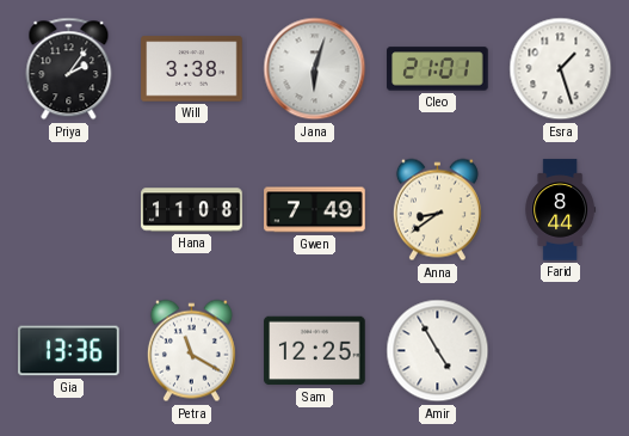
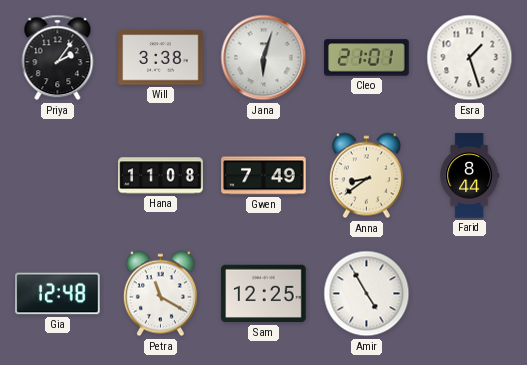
Gia: 13:36 -> 12:48 (58, 294)
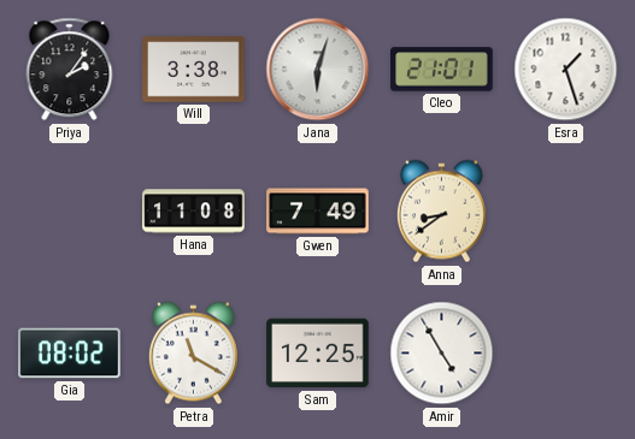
Farid: 8:44 -> none (470, 176)
Gia: 12:48 -> 08:02 (70, 354)
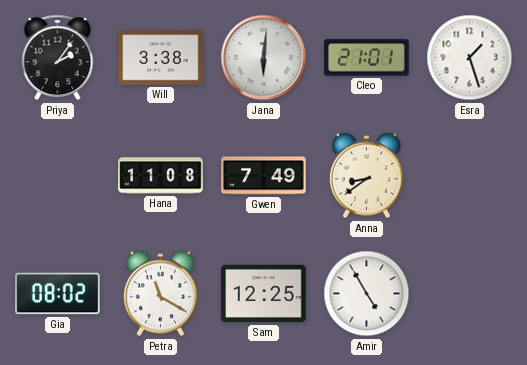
Jana: 6:03 -> 6:01 (264, 58)
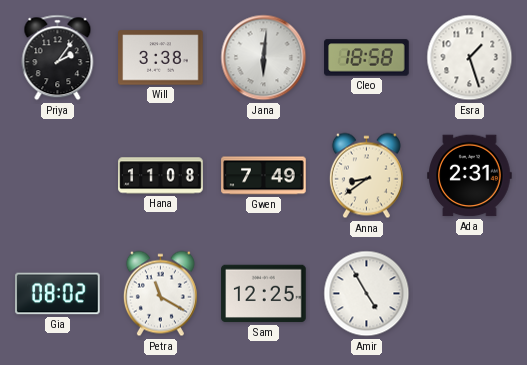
Cleo: 21:01 -> 18:58 (367, 58)
Ada: none -> 2:31 (470, 176)
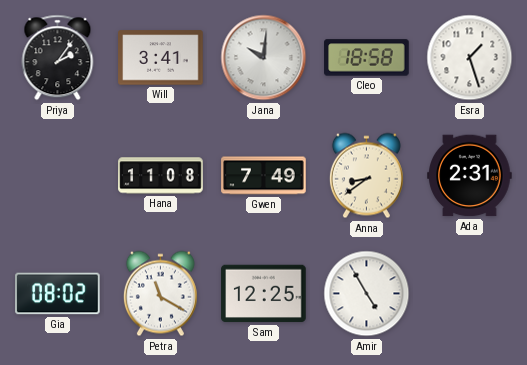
Will: 3:38 -> 3:41 (161, 58)
Jana: 6:01 -> 10:01 (264, 58)
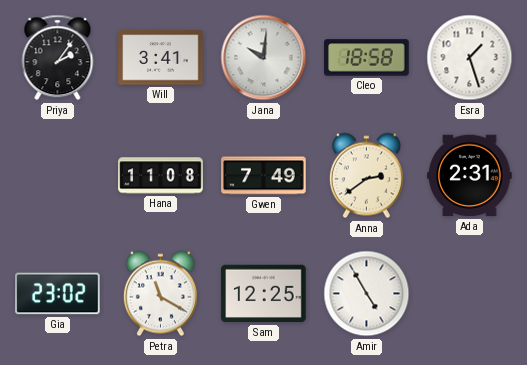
Anna: 8:39 -> 2:39 (366, 176)
Gia: 08:02 -> 23:02 (58, 294)
